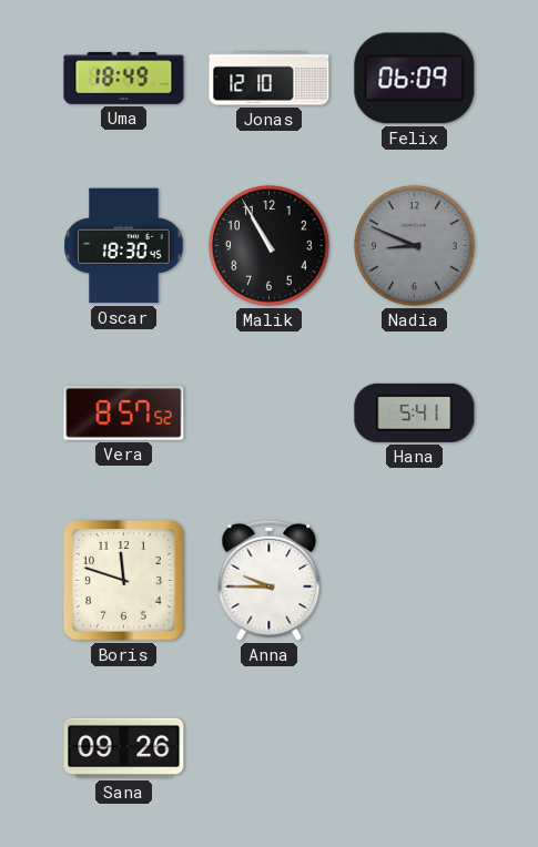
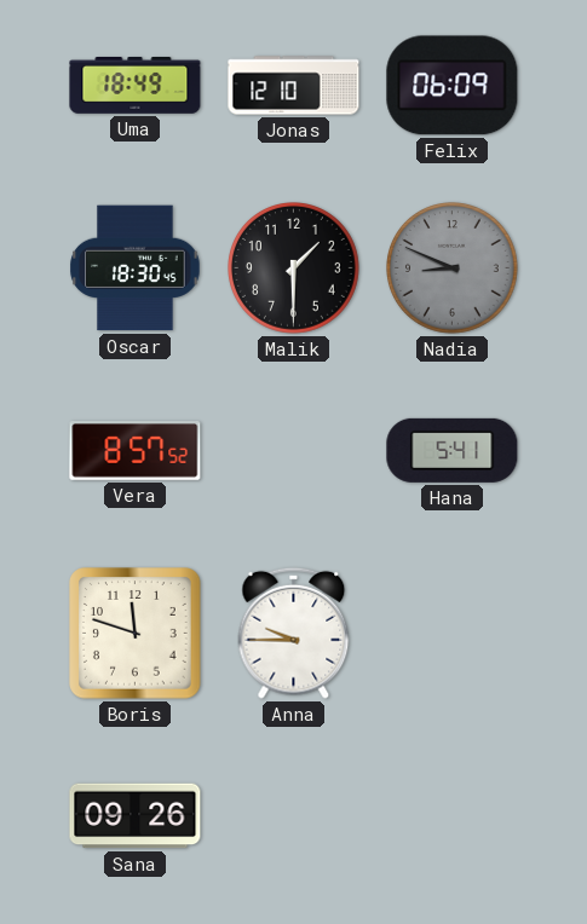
Malik: 10:55 -> 1:30 (294, 268)
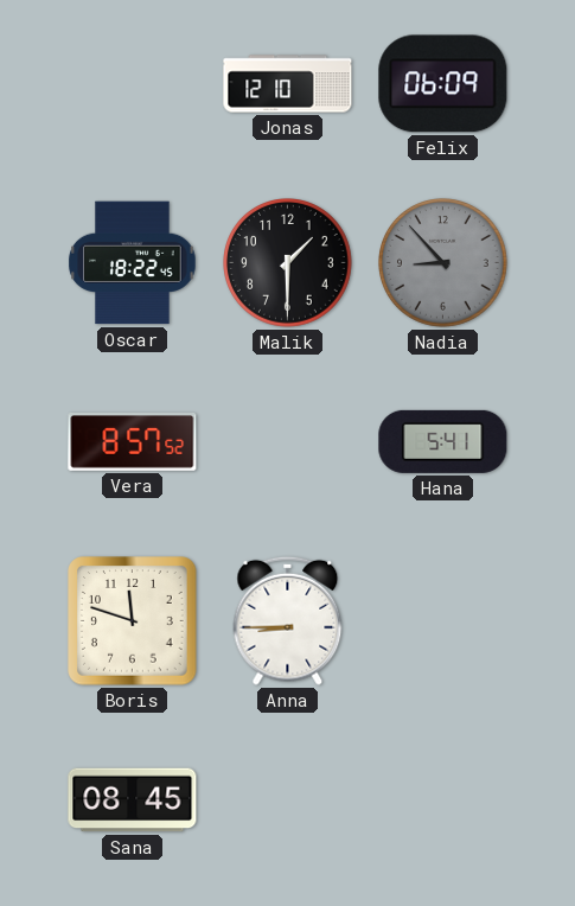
Uma: 18:49 -> none (136, 86)
Oscar: 18:30 -> 18:22 (133, 263)
Nadia: 8:49 -> 8:53 (443, 263)
Anna: 9:45 -> 8:45 (288, 620)
Sana: 09:26 -> 08:45 (133, 800)
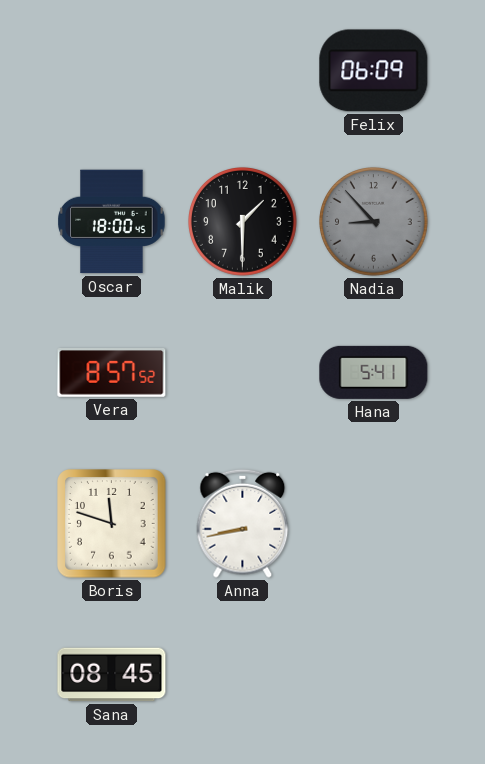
Jonas: 12:10 -> none (288, 84)
Oscar: 18:22 -> 18:00 (112, 222)
Anna: 8:45 -> 8:43 (243, 523)
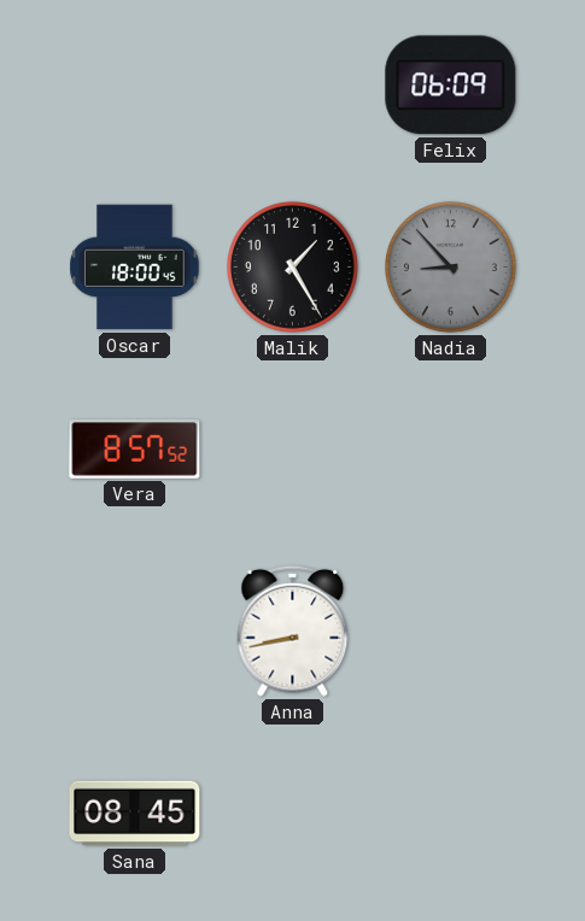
Malik: 1:30 -> 1:25 (293, 268)
Hana: 5:41 -> none (374, 372)
Boris: 11:48 -> none (112, 524)
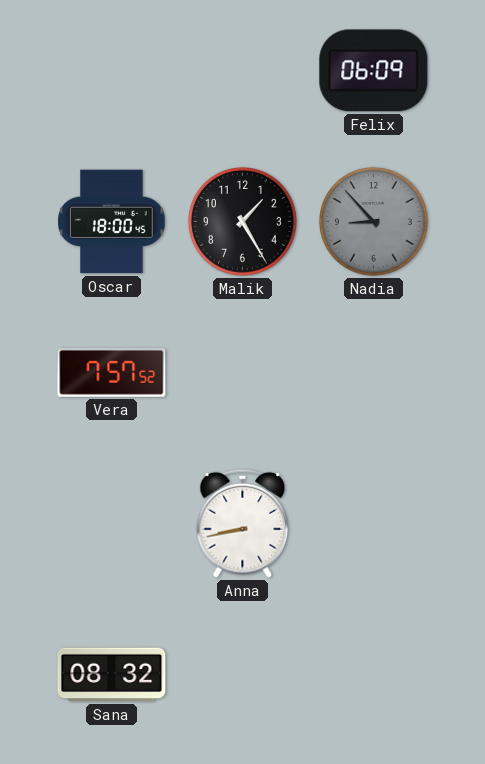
Vera: 8:57 -> 7:57 (112, 373)
Sana: 08:45 -> 08:32 (112, 675)
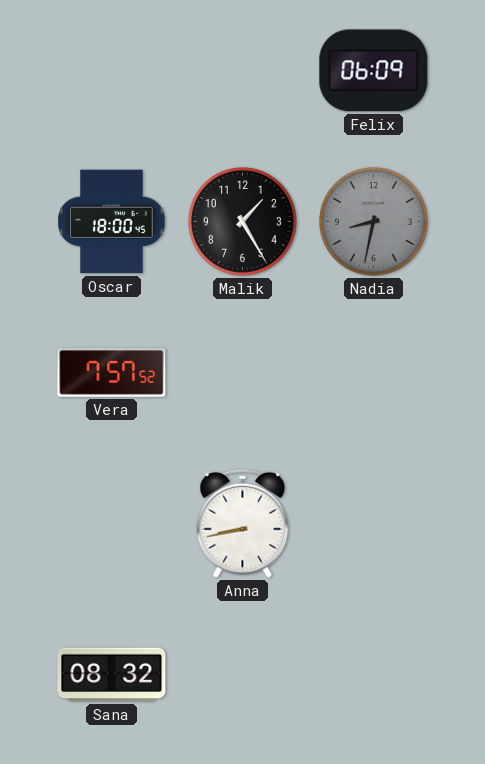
Nadia: 8:53 -> 8:32 (374, 222)
